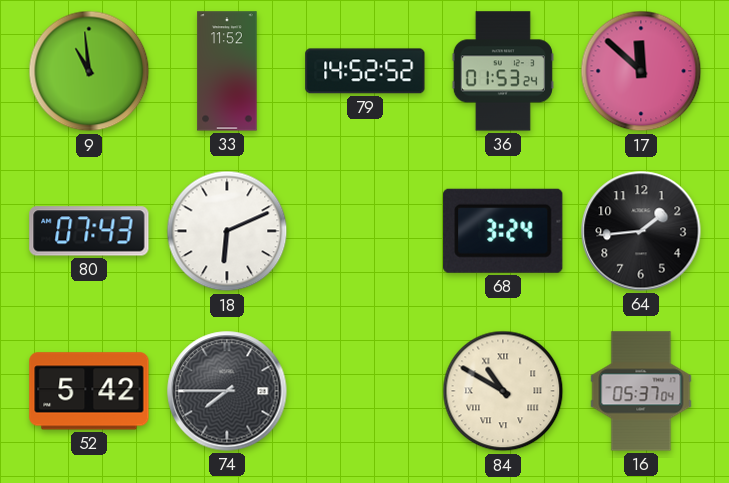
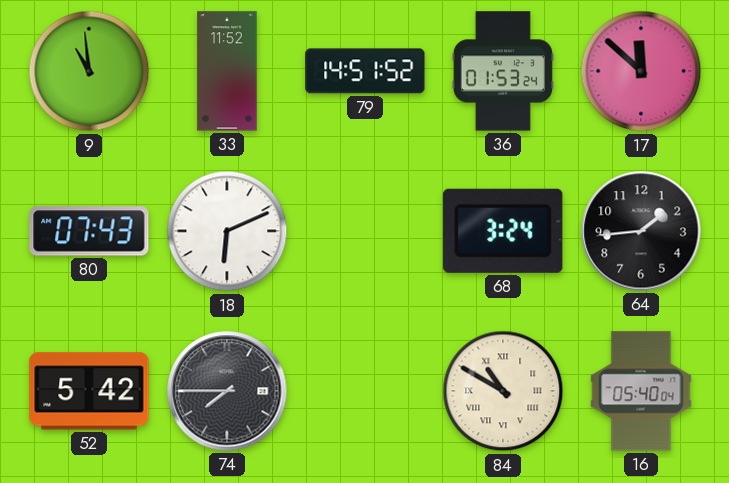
79: 14:52 -> 14:51 (365, 71)
16: 05:37 -> 05:40 (641, 391)
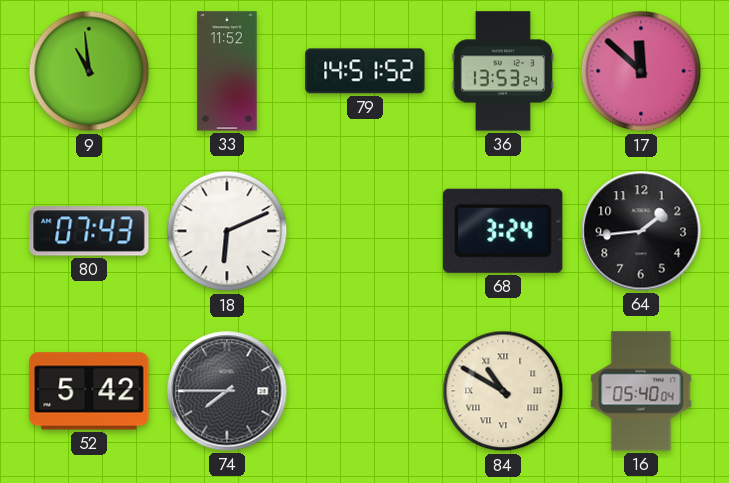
36: 01:53 -> 13:53 (503, 71)
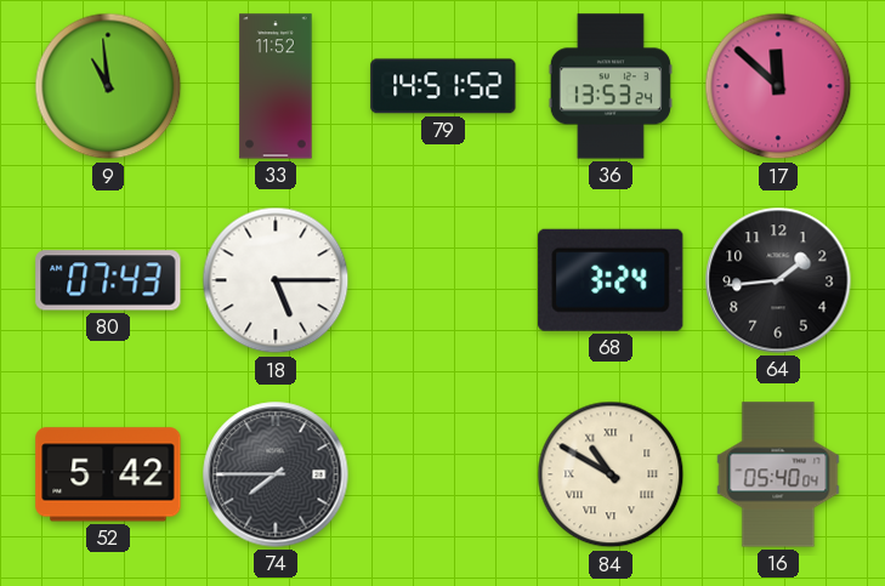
18: 6:11 -> 5:15 (276, 280)
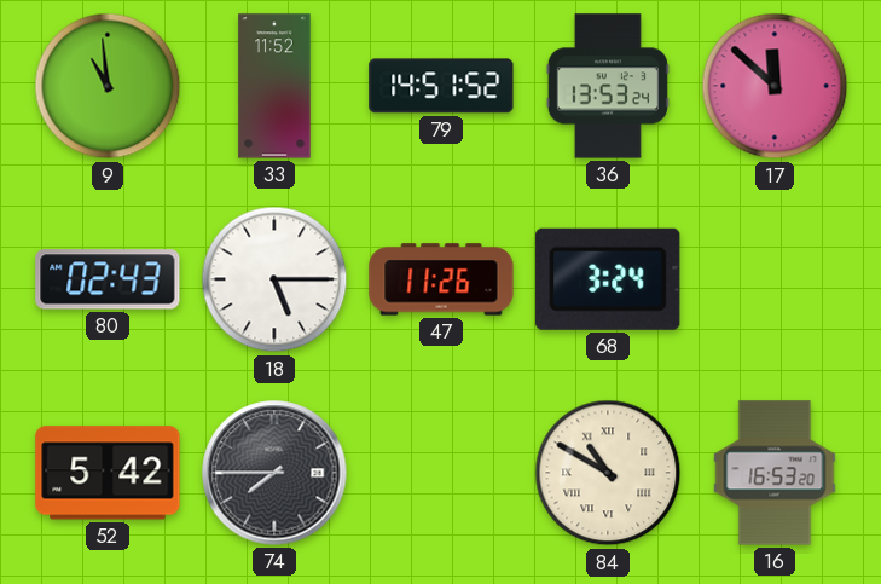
80: 07:43 -> 02:43 (108, 279)
47: none -> 11:26 (441, 279)
64: 1:44 -> none (778, 280)
16: 05:40 -> 16:53 (775, 473)
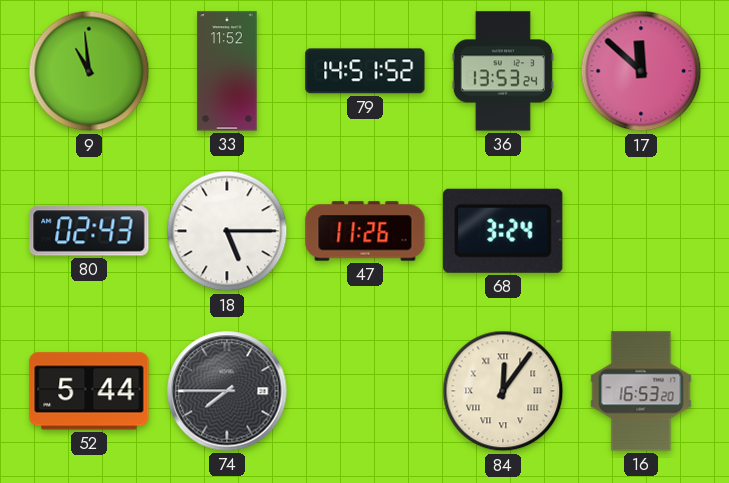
52: 5:42 -> 5:44 (89, 391)
84: 10:50 -> 12:06 (503, 391)
